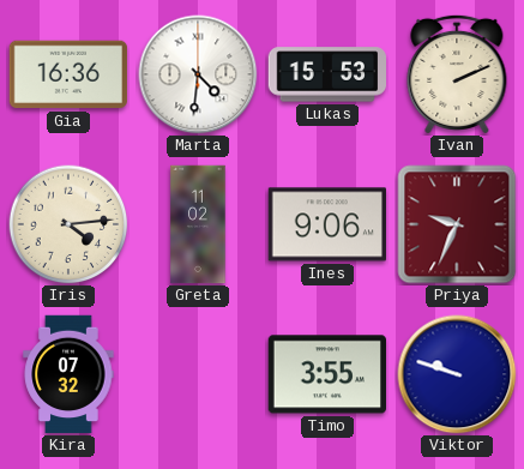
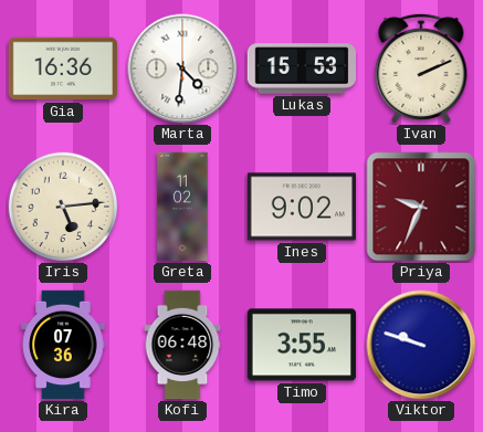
Iris: 4:14 -> 5:14 (63, 207)
Ines: 9:06 -> 9:02 (301, 207)
Kira: 07:32 -> 07:36 (63, 345)
Kofi: none -> 06:48 (182, 345)
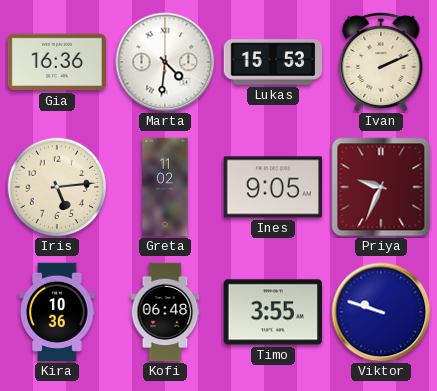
Ines: 9:02 -> 9:05 (272, 187)
Kira: 07:36 -> 10:36 (57, 312)
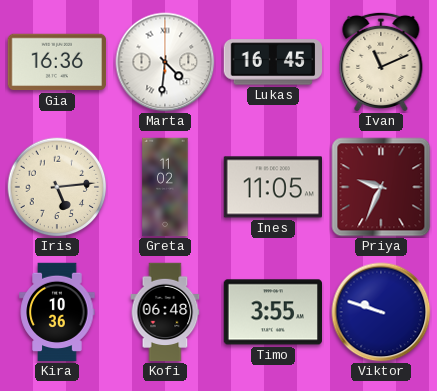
Lukas: 15:53 -> 16:45 (272, 62)
Ivan: 2:11 -> 11:11 (381, 61)
Ines: 9:05 -> 11:05 (272, 187)
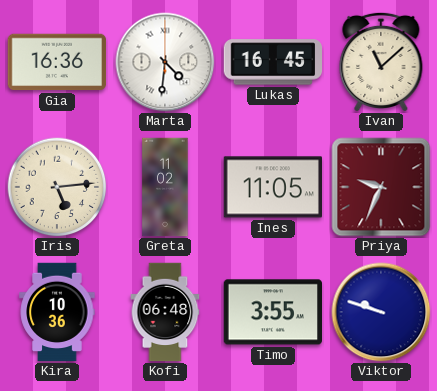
Ivan: 11:11 -> 11:08 (381, 61)
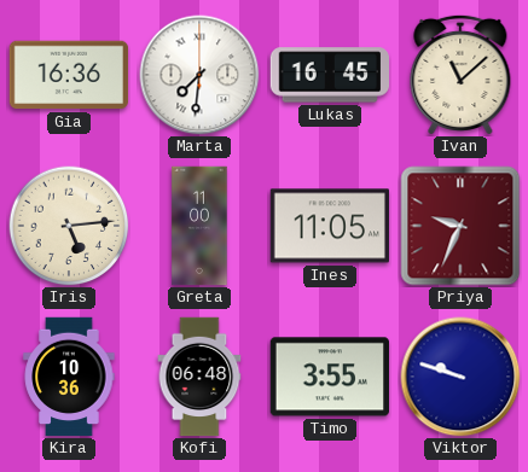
Marta: 4:31 -> 7:31 (199, 75)
Greta: 11:02 -> 11:00 (199, 226)
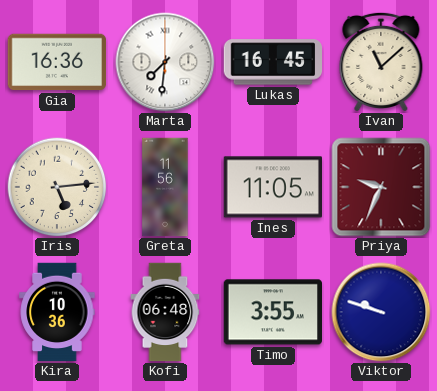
Greta: 11:00 -> 11:56 (165, 187)
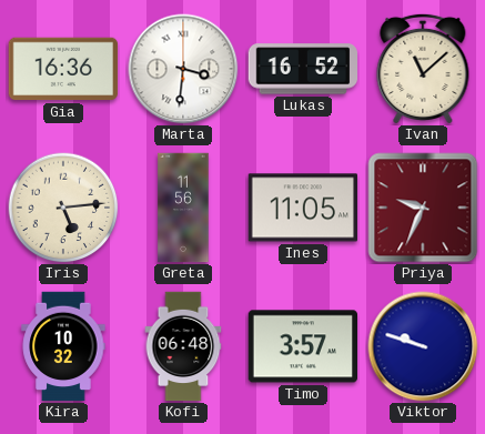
Marta: 7:31 -> 3:31 (183, 69)
Lukas: 16:45 -> 16:52 (302, 69)
Kira: 10:36 -> 10:32 (63, 346)
Timo: 3:55 -> 3:57 (302, 346)
